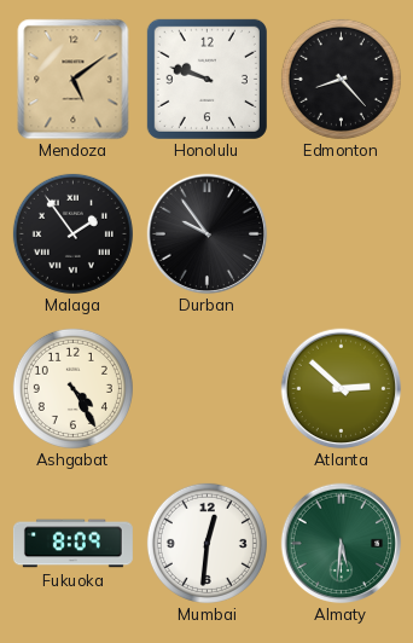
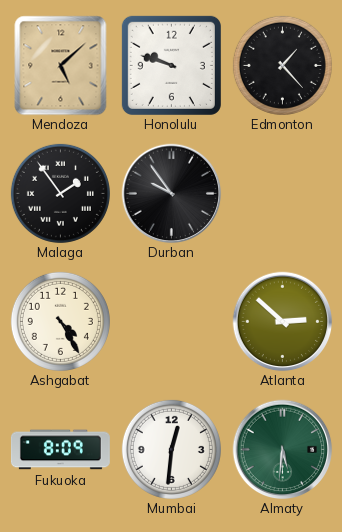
Mendoza: 5:09 -> 5:08 (61, 65)
Edmonton: 8:23 -> 1:23 (282, 65)
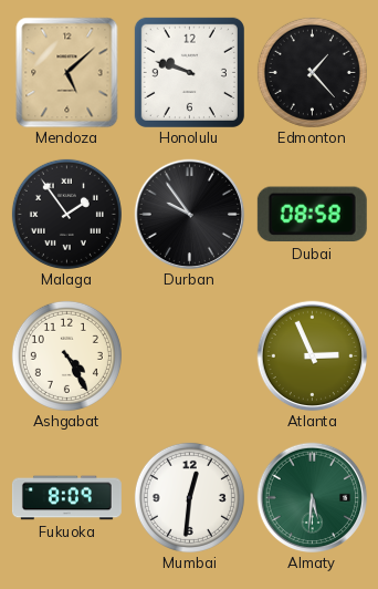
Dubai: none -> 08:58 (312, 215)
Atlanta: 2:52 -> 2:56 (312, 355)
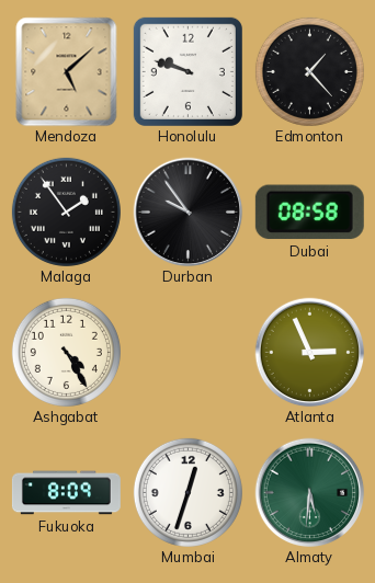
Mumbai: 12:31 -> 12:33 (187, 492)
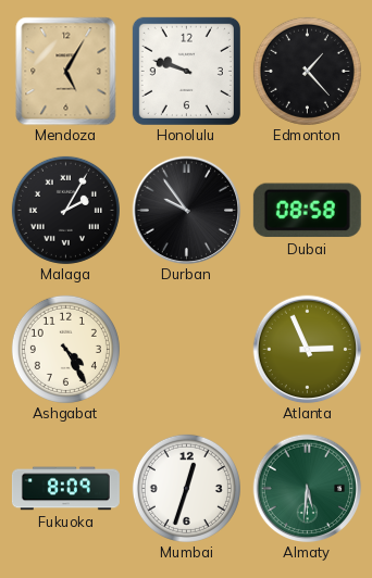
Mendoza: 5:08 -> 5:05 (66, 71)
Malaga: 1:54 -> 2:05 (65, 210)
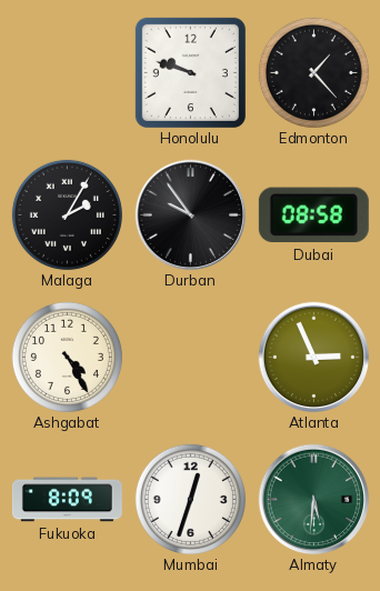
Mendoza: 5:05 -> none (66, 71)
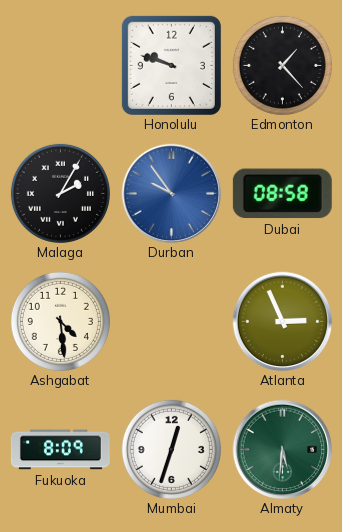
Durban dial: black -> blue (171, 193)
Ashgabat: 4:25 -> 4:29 (60, 321)
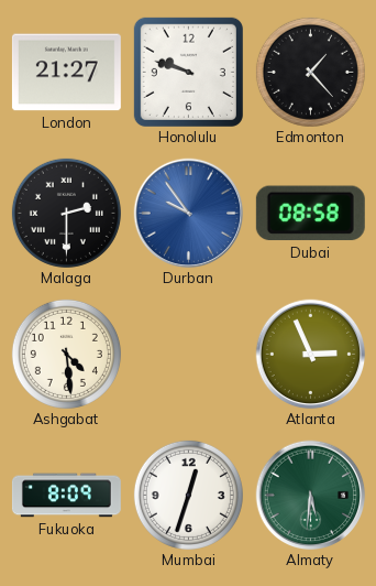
London: none -> 21:27 (66, 73)
Malaga: 2:05 -> 2:30 (66, 213)
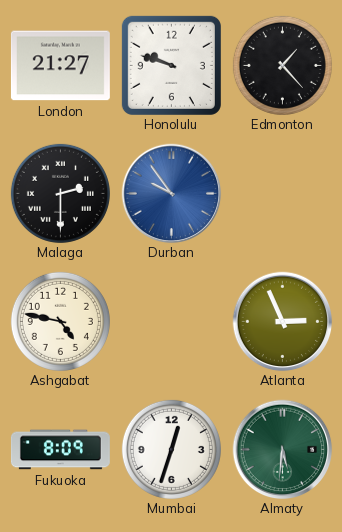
Dubai: 08:58 -> none (310, 214)
Ashgabat: 4:29 -> 4:47 (60, 321)
